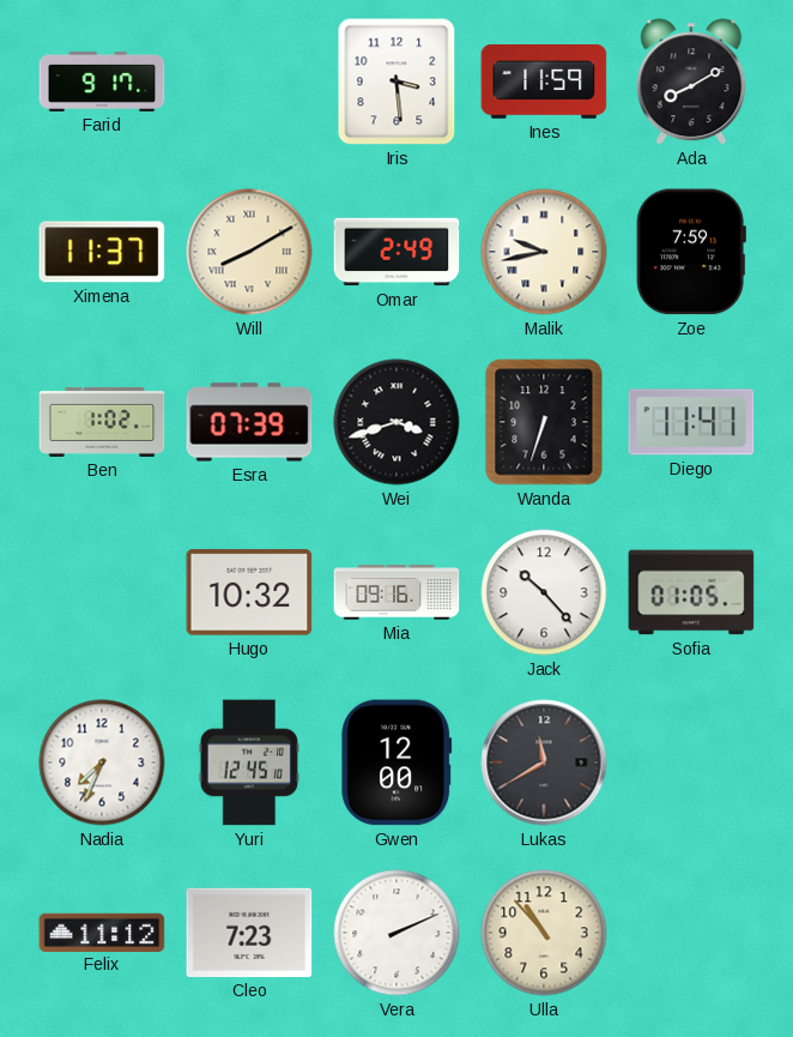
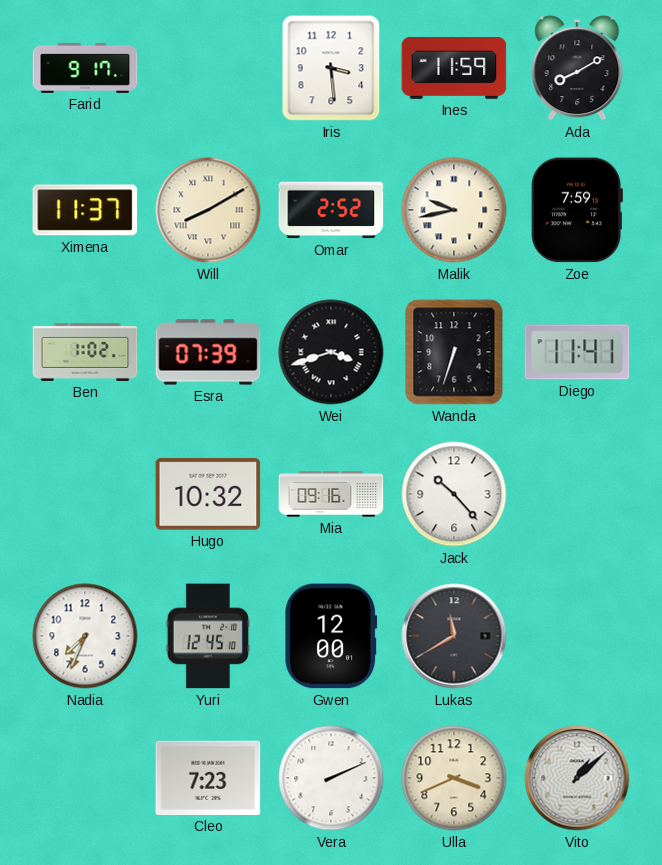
Omar: 2:49 -> 2:52 (331, 210)
Sofia: 01:05 -> none (691, 592)
Felix: 11:12 -> none (102, 932)
Ulla: 10:53 -> 3:41 (454, 778)
Vito: none -> 1:08 (577, 778)
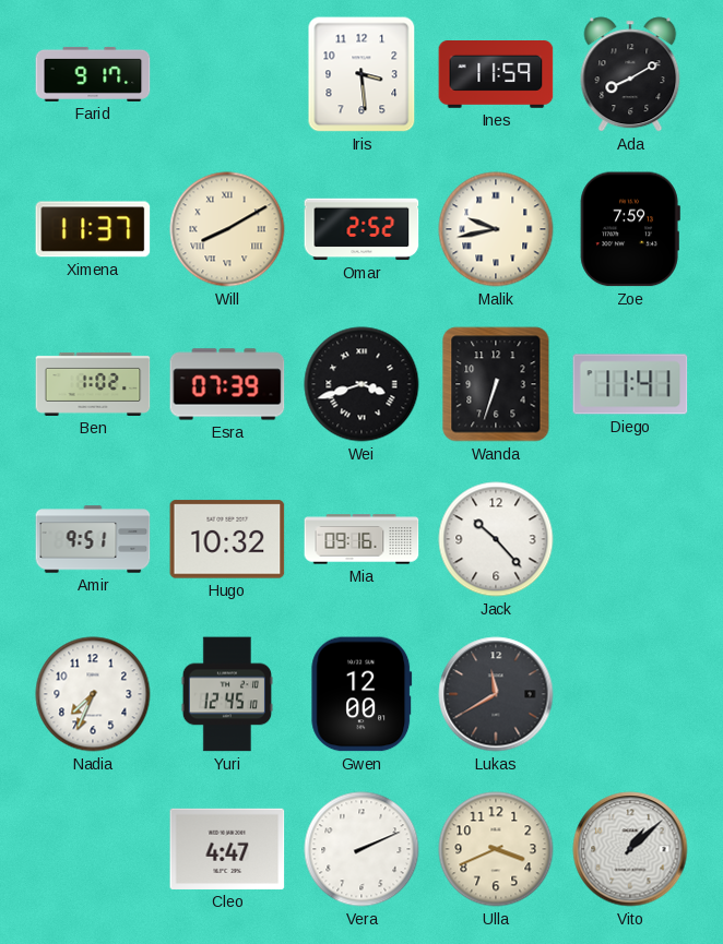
Amir: none -> 9:51 (93, 539)
Cleo: 7:23 -> 4:47 (227, 849)
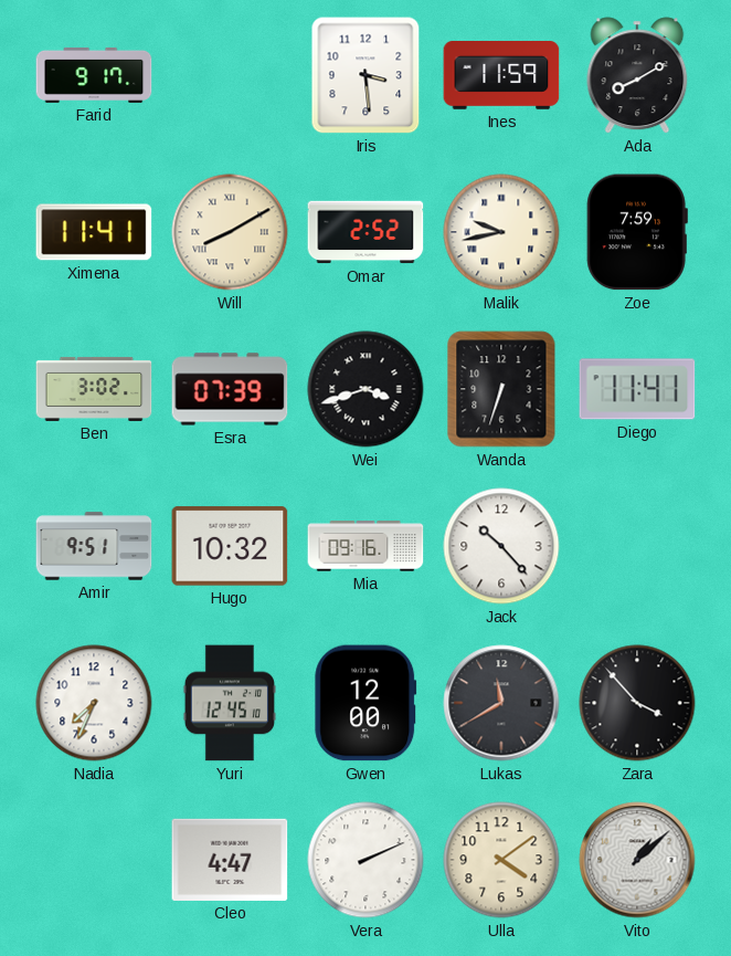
Ximena: 11:37 -> 11:41 (94, 232)
Ben: 1:02 -> 3:02 (94, 389)
Zara: none -> 3:53 (637, 703)
Ulla: 3:41 -> 4:09 (501, 860)
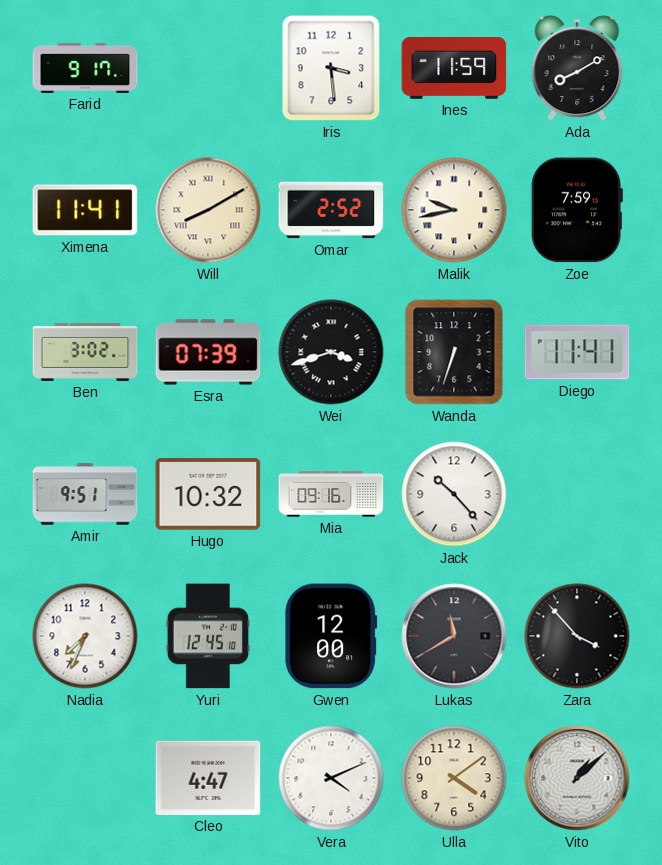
Vera: 2:11 -> 4:11 (331, 778)
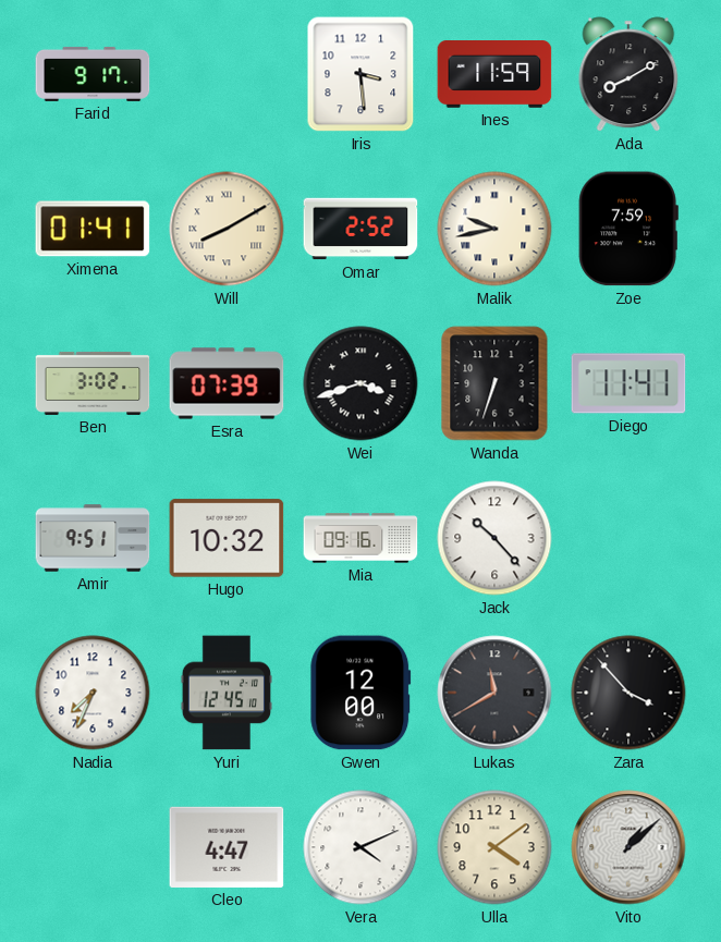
Ximena: 11:41 -> 01:41 (93, 229)
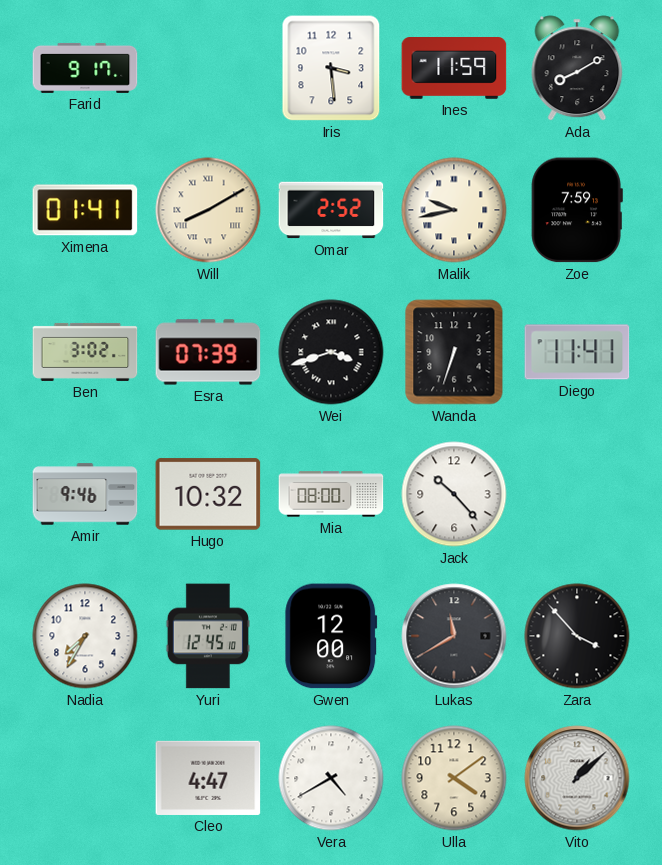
Amir: 9:51 -> 9:46 (85, 494)
Mia: 09:16 -> 08:00 (331, 494)
Nadia: 7:34 -> 7:35 (85, 636)
Vera: 4:11 -> 4:40 (331, 778)
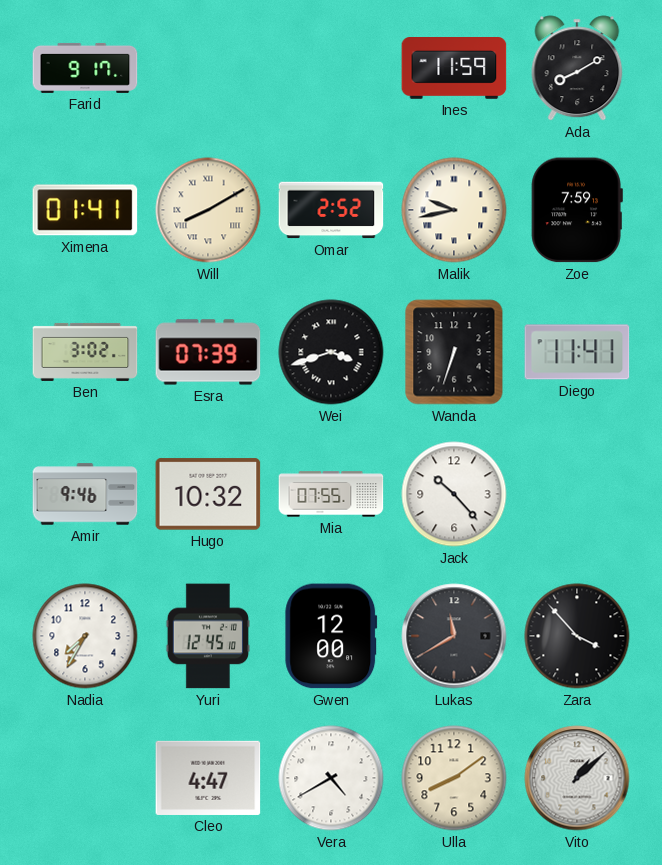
Iris: 3:29 -> none (331, 68)
Mia: 08:00 -> 07:55 (331, 494)
Ulla: 4:09 -> 8:09 (454, 778)
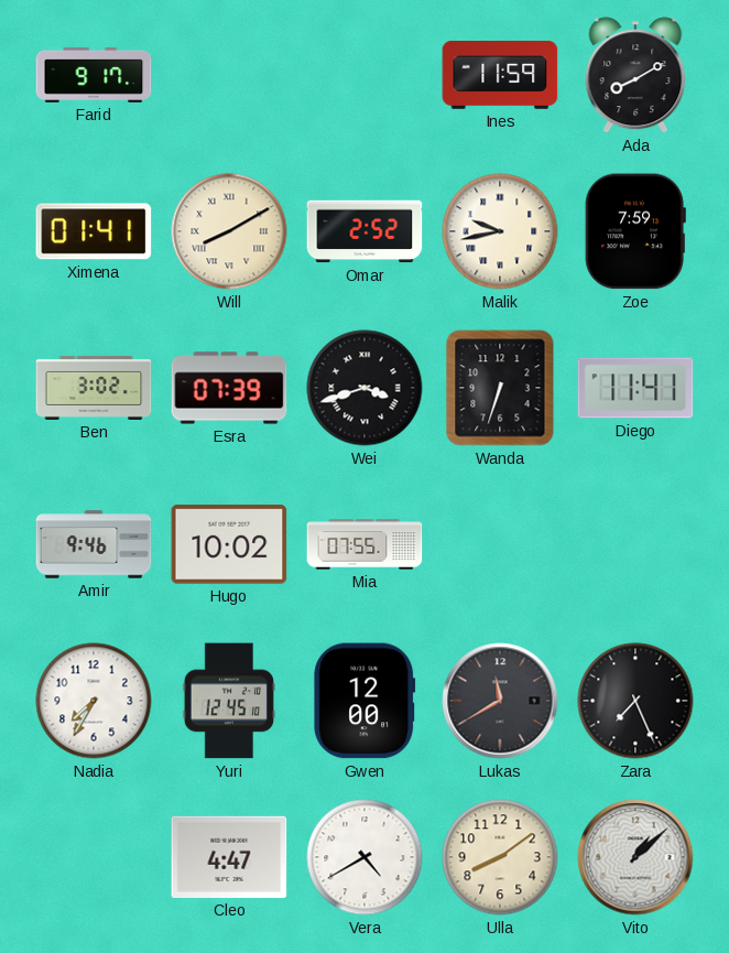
Hugo: 10:32 -> 10:02 (229, 544)
Jack: 10:23 -> none (454, 494)
Zara: 3:53 -> 7:26 (635, 701)
